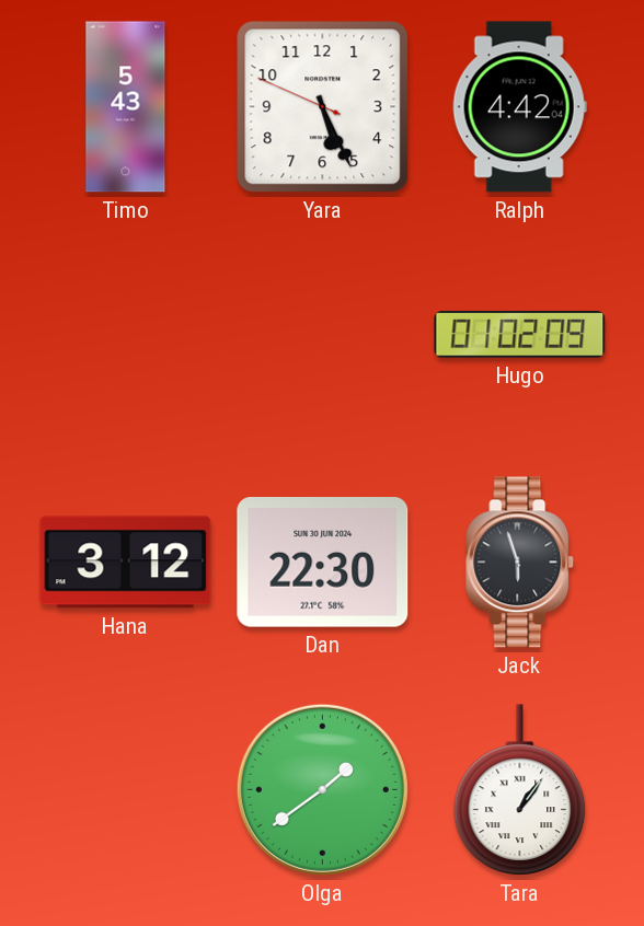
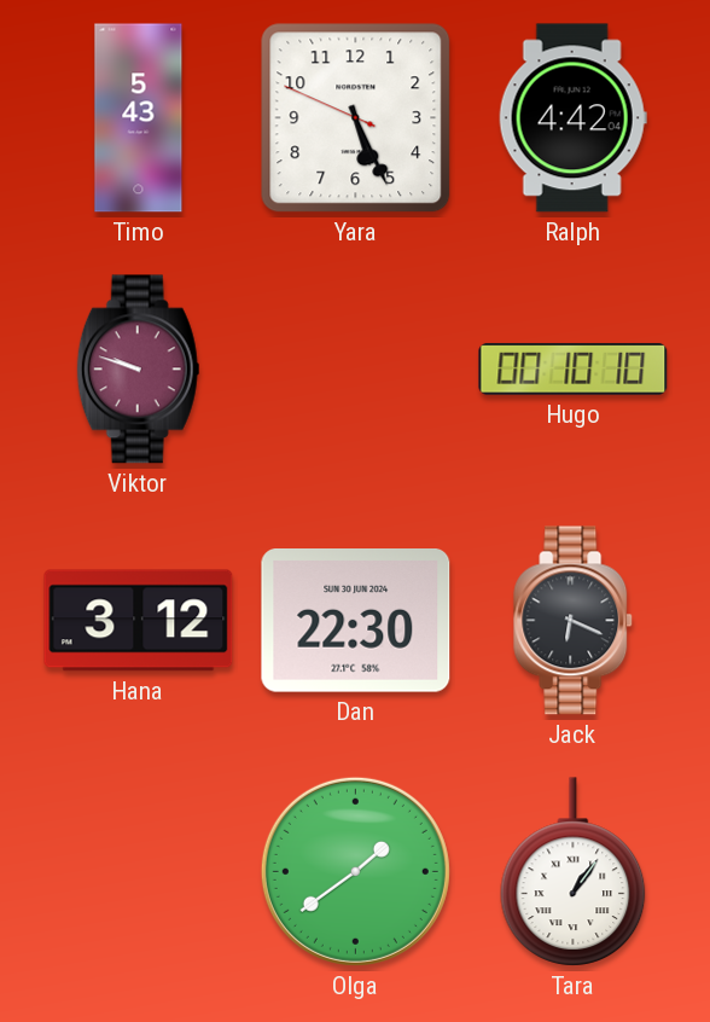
Viktor: none -> 9:48 (139, 370)
Hugo: 01:02 -> 00:10 (574, 370)
Jack: 5:57 -> 6:19 (574, 621)
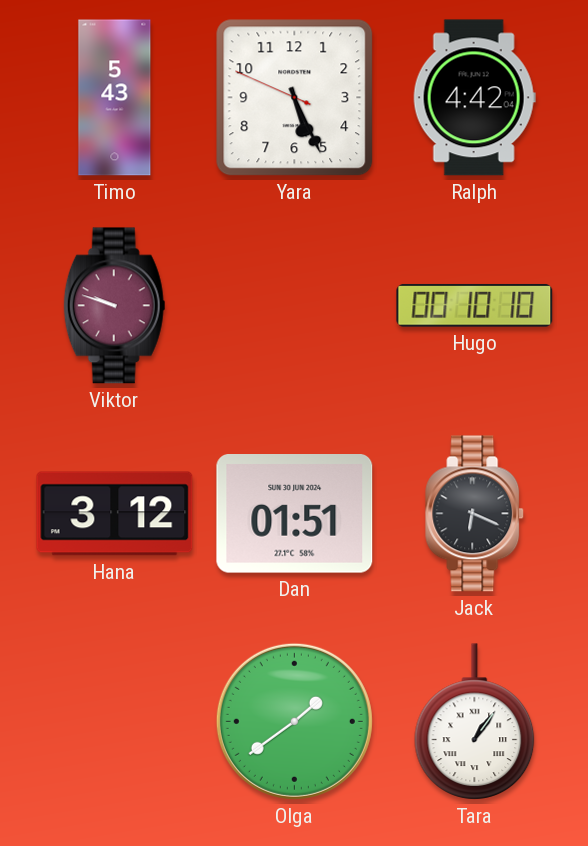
Dan: 22:30 -> 01:51 (295, 514)
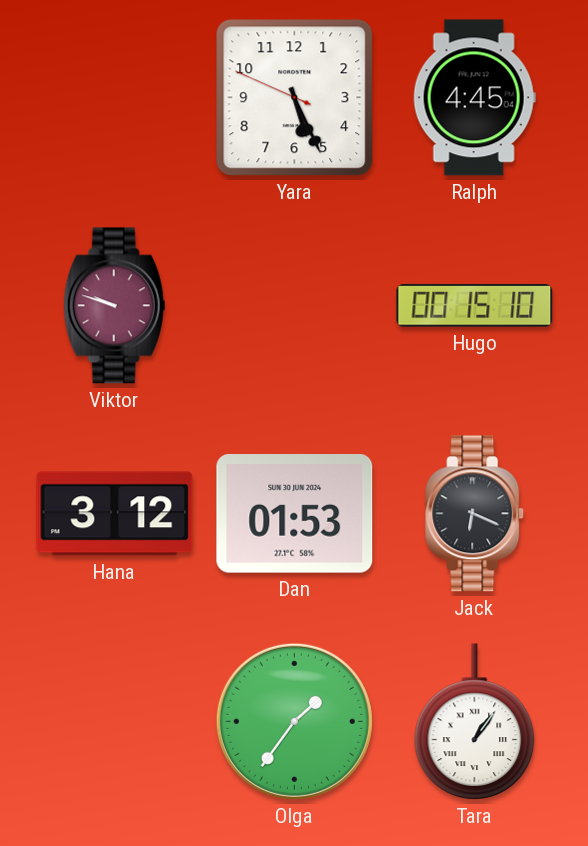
Timo: 5:43 -> none (115, 98)
Ralph: 4:42 -> 4:45 (474, 98)
Hugo: 00:10 -> 00:15 (475, 306)
Dan: 01:51 -> 01:53 (295, 514)
Olga: 1:39 -> 1:36 (294, 721)
